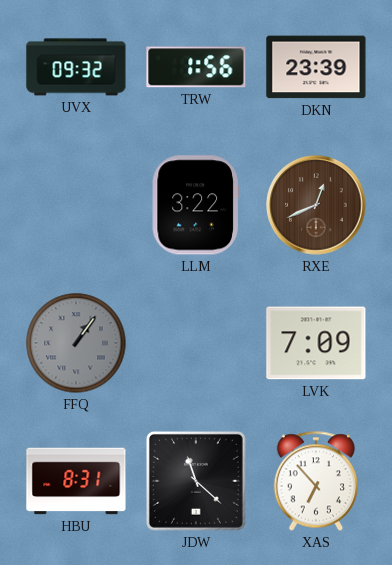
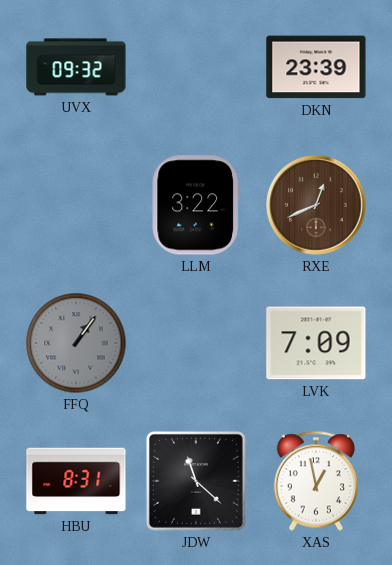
TRW: 1:56 -> none (196, 67)
XAS: 6:53 -> 12:58 (315, 481)
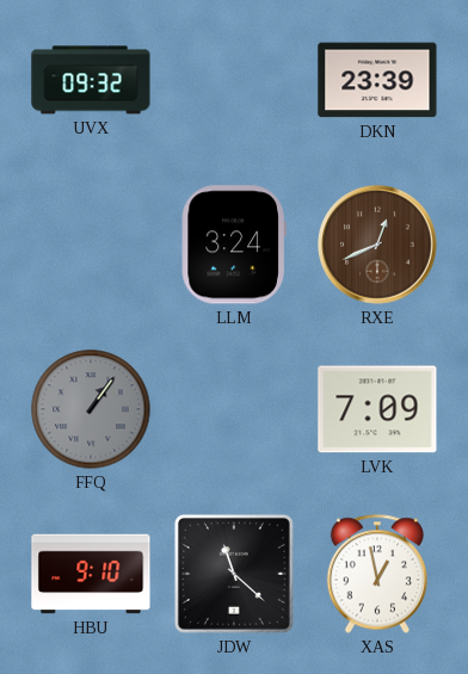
LLM: 3:22 -> 3:24 (234, 245)
HBU: 8:31 -> 9:10 (91, 574)
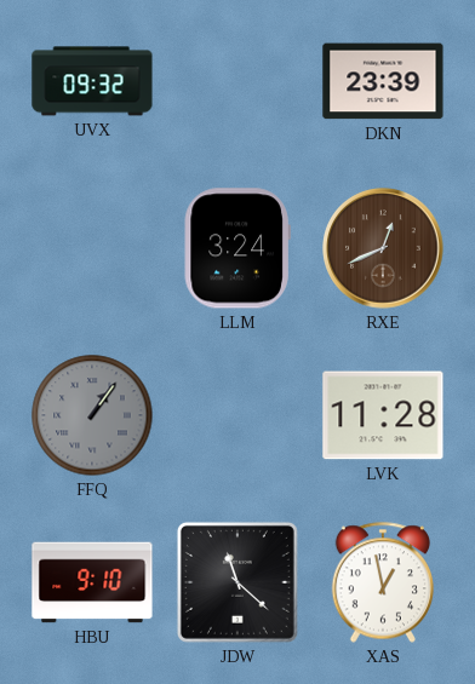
LVK: 7:09 -> 11:28 (383, 415)
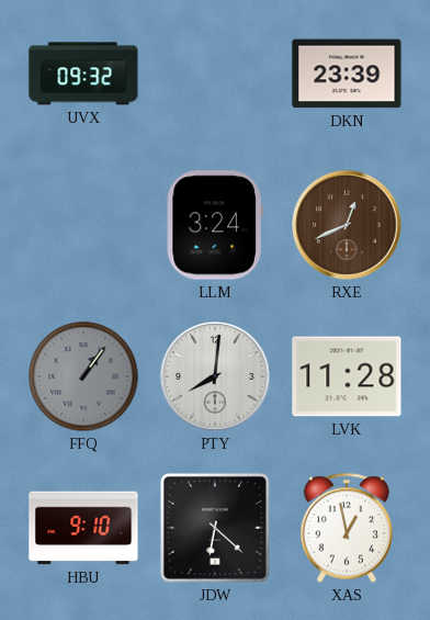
PTY: none -> 8:01 (215, 376)
JDW: 11:22 -> 6:22 (215, 528)
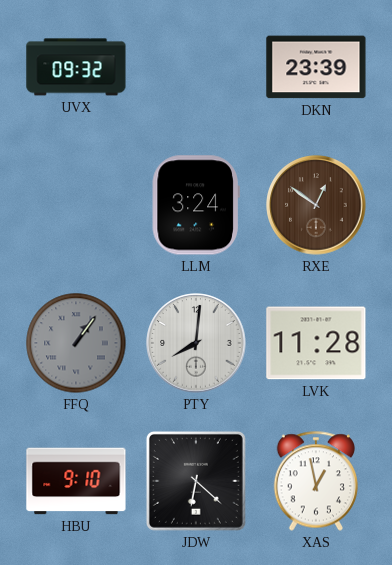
RXE: 12:41 -> 12:51 (316, 205)
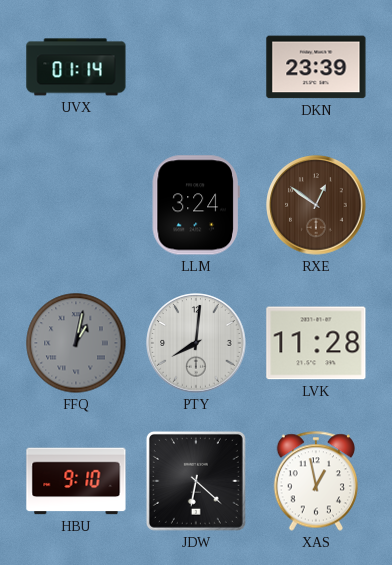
UVX: 09:32 -> 01:14 (76, 67)
FFQ: 1:06 -> 1:02 (76, 343)
